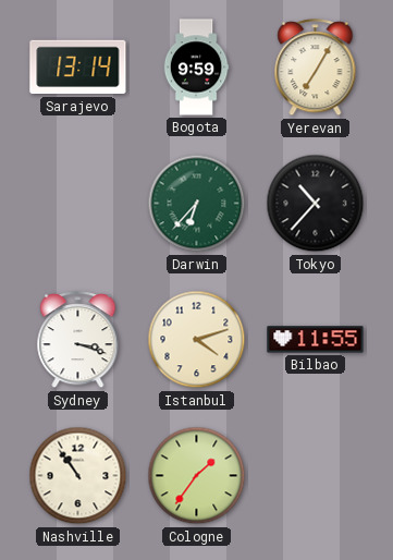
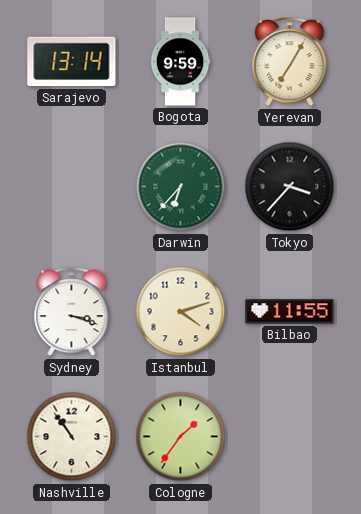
Tokyo: 10:37 -> 3:37 (290, 187)
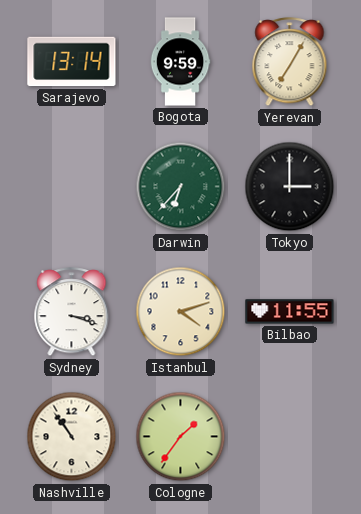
Tokyo: 3:37 -> 3:00 (290, 187)
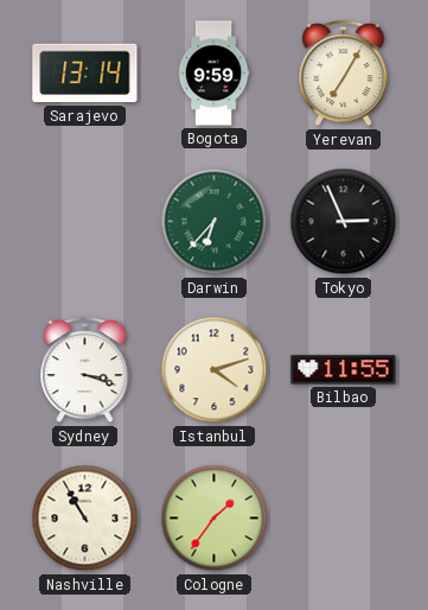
Tokyo: 3:00 -> 2:56 (344, 222)
Nashville: 10:54 -> 10:55 (85, 519)
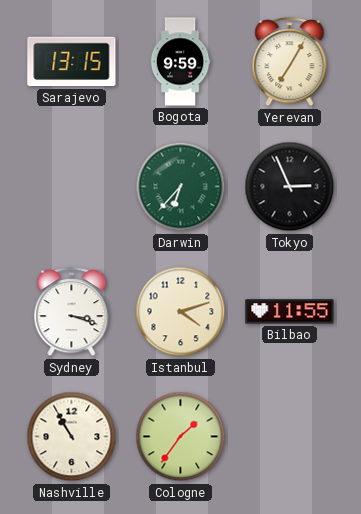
Sarajevo: 13:14 -> 13:15 (72, 62)
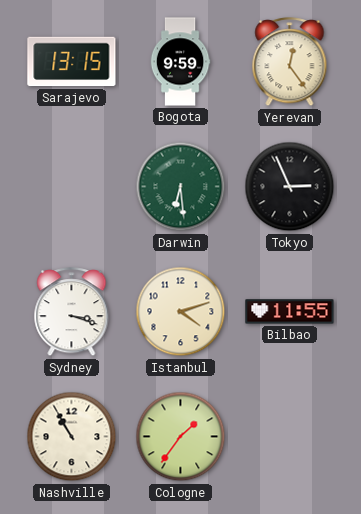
Yerevan: 7:05 -> 12:24 (290, 62)
Darwin: 6:37 -> 6:29 (181, 187)
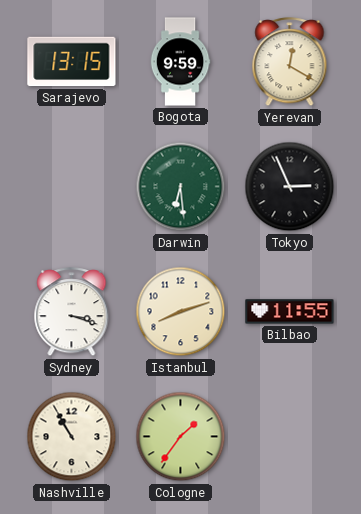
Yerevan: 12:24 -> 12:20 (290, 62)
Istanbul: 4:12 -> 8:12 (181, 312)
